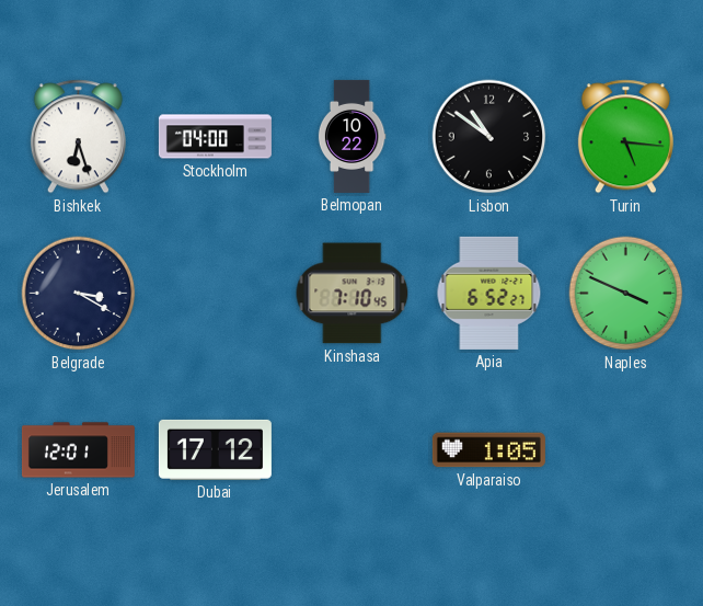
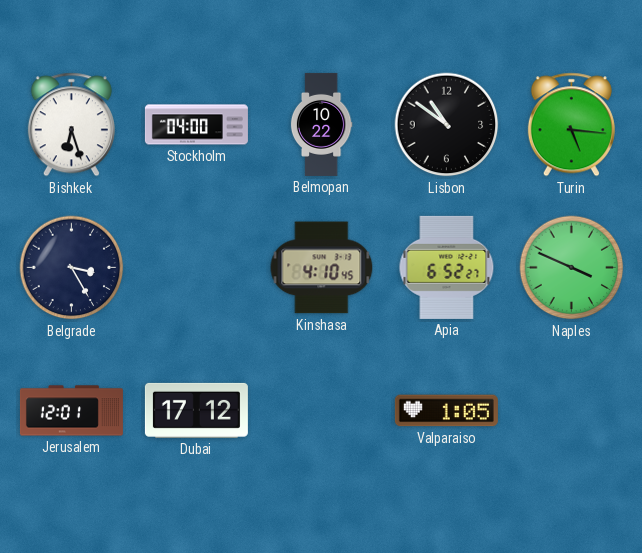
Belgrade: 3:20 -> 3:25 (72, 268)
Kinshasa: 7:10 -> 4:10 (322, 268)
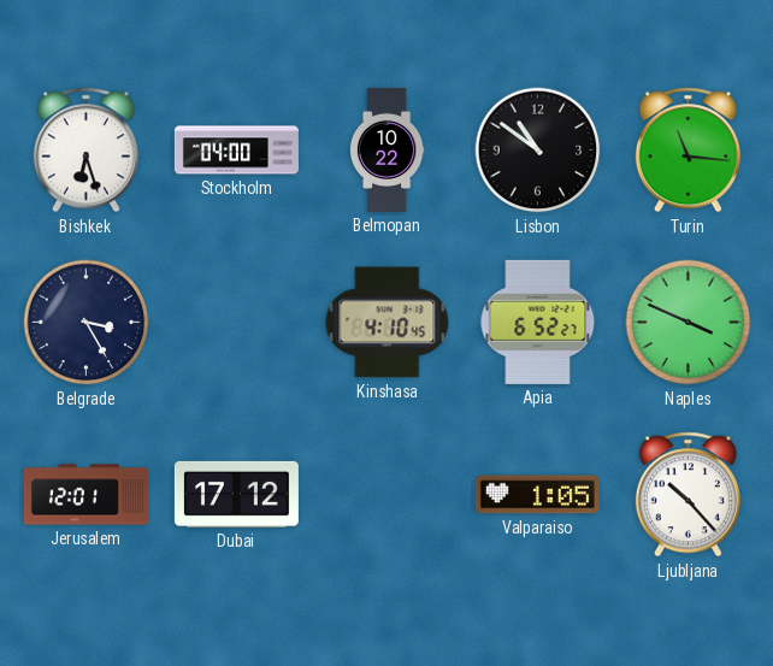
Turin: 5:16 -> 11:16 (688, 151)
Ljubljana: none -> 10:23 (688, 495)
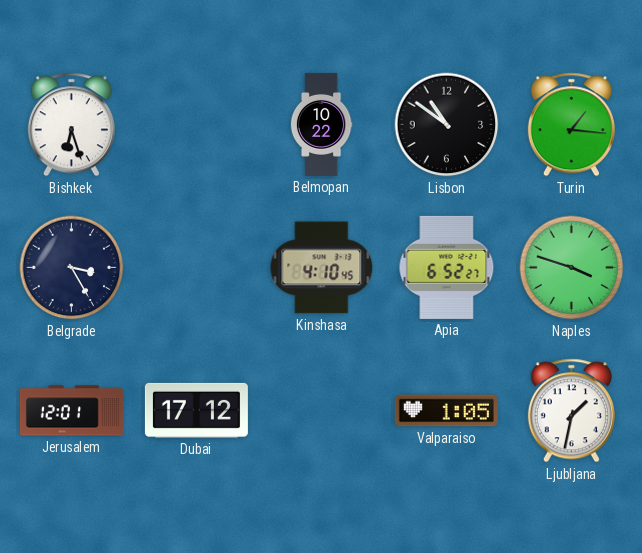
Stockholm: 04:00 -> none (236, 151)
Turin: 11:16 -> 1:16 (571, 125)
Naples: 3:49 -> 3:48 (572, 268)
Ljubljana: 10:23 -> 1:32 (571, 411)
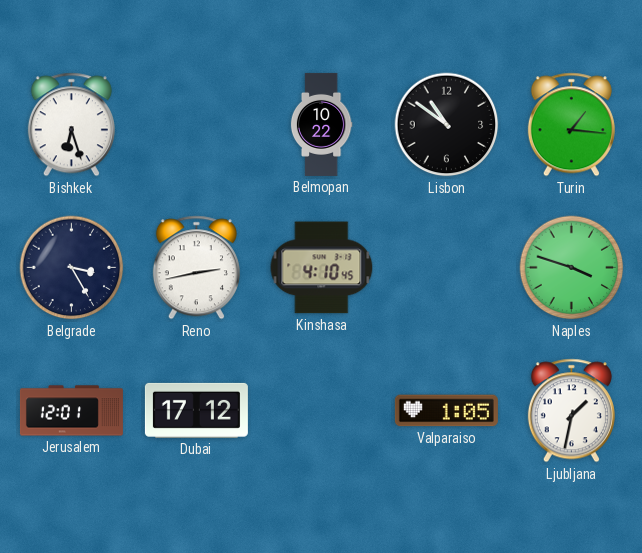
Reno: none -> 2:43 (196, 268)
Apia: 6:52 -> none (447, 267)
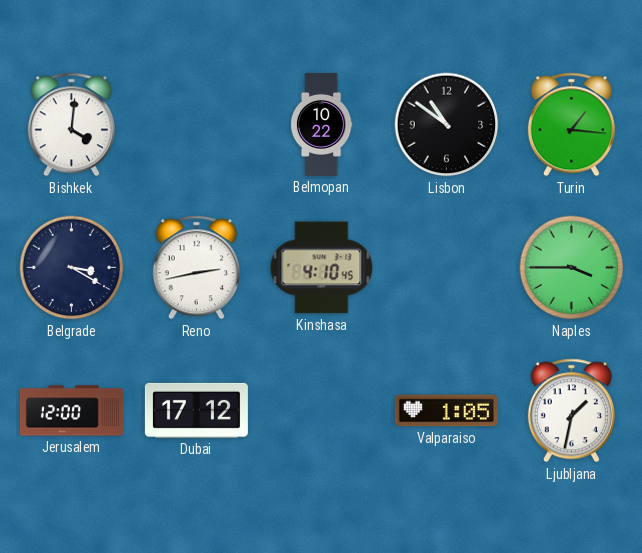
Bishkek: 6:27 -> 4:01 (71, 125)
Belgrade: 3:25 -> 3:20 (72, 268)
Naples: 3:48 -> 3:45 (572, 268)
Jerusalem: 12:01 -> 12:00 (71, 411)
